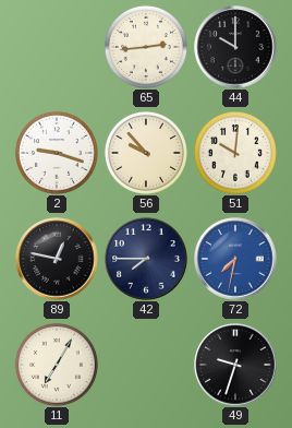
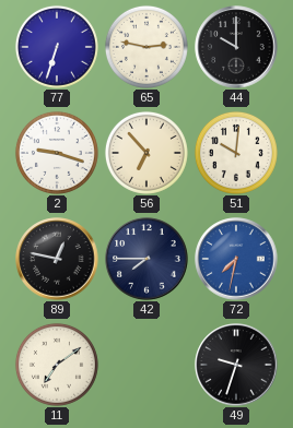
77: none -> 6:33 (57, 47)
65: 2:44 -> 2:47 (146, 47)
56: 9:53 -> 6:53 (146, 153)
11: 7:05 -> 7:09 (57, 365)
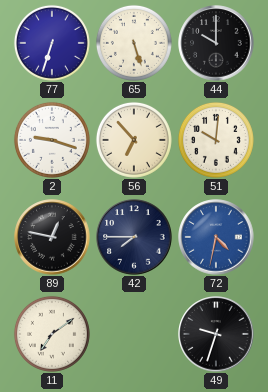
65: 2:47 -> 5:27 (134, 43)
72: 7:32 -> 4:32 (216, 237)
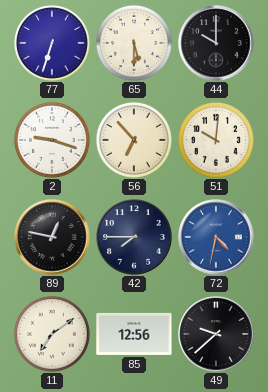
65: 5:27 -> 5:30 (134, 43)
85: none -> 12:56 (134, 334)
49: 9:33 -> 9:38 (216, 334)
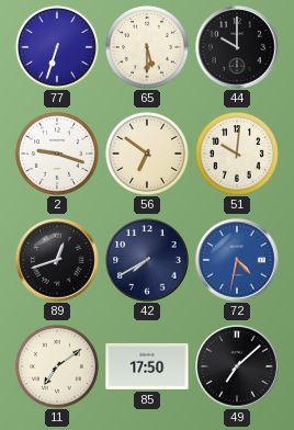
56: 6:53 -> 6:51 (147, 154)
89: 12:47 -> 12:42 (57, 260)
42: 7:45 -> 7:40 (147, 260)
85: 12:56 -> 17:50 (147, 366)
49: 9:38 -> 7:08 (237, 366)
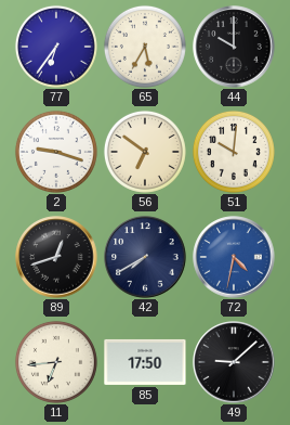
77: 6:33 -> 6:36 (56, 47)
65: 5:30 -> 5:35 (145, 47)
11: 7:09 -> 6:44 (56, 362)
49: 7:08 -> 9:08 (234, 362)
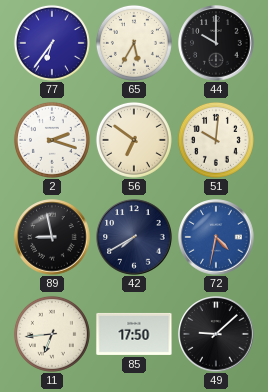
2: 9:18 -> 2:18 (52, 140)
89: 12:42 -> 8:58 (52, 237)
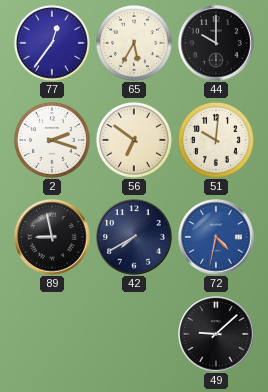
77: 6:36 -> 12:36 (52, 43)
11: 6:44 -> none (52, 334)
85: 17:50 -> none (134, 334)
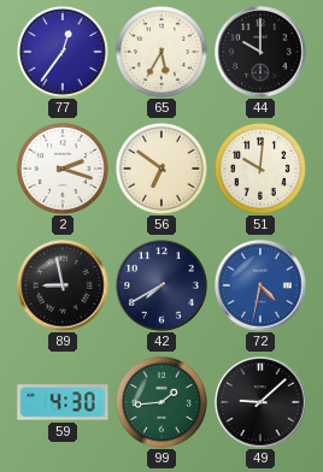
59: none -> 4:30 (63, 402)
99: none -> 1:44 (161, 402)
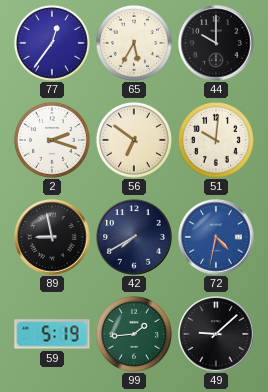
59: 4:30 -> 5:19 (52, 334)
